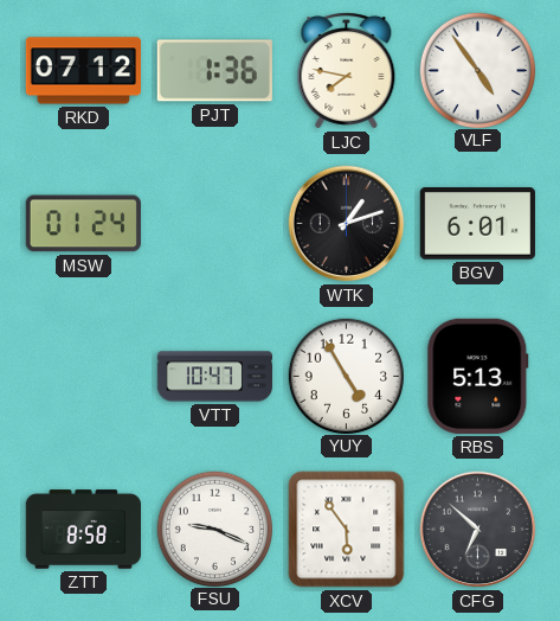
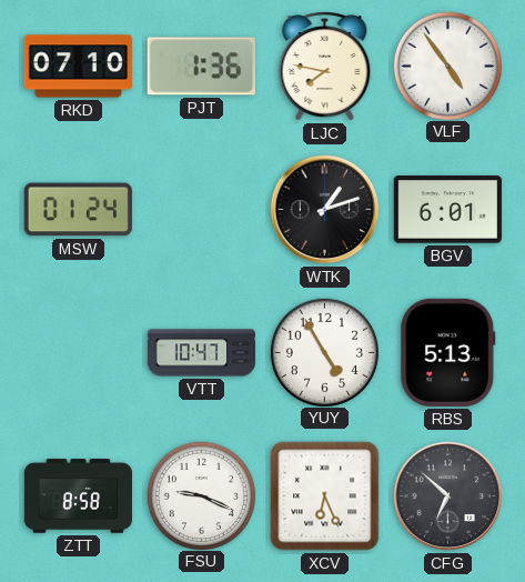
RKD: 07:12 -> 07:10 (78, 67)
XCV: 5:54 -> 6:26 (325, 496)
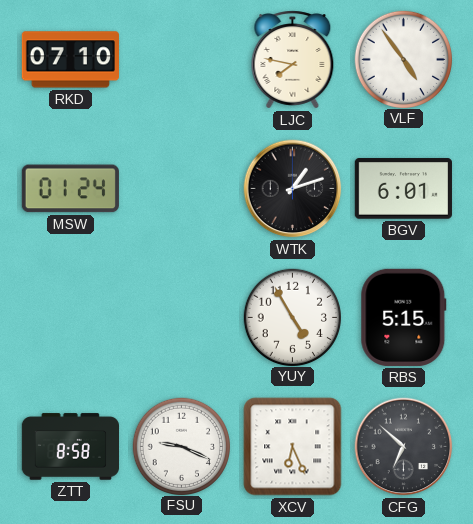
PJT: 1:36 -> none (201, 67)
VTT: 10:47 -> none (201, 353)
RBS: 5:13 -> 5:15 (404, 317)
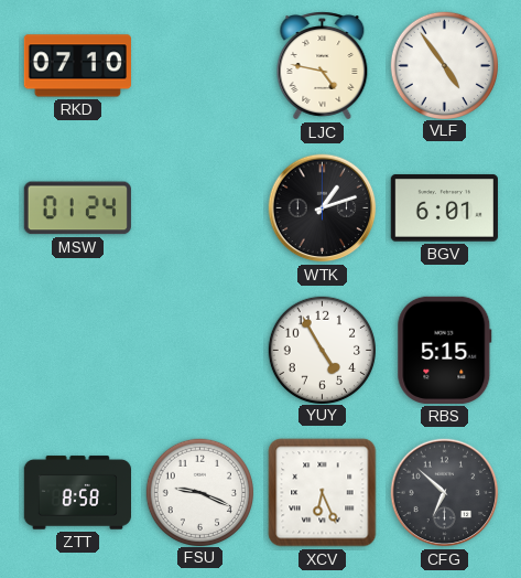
LJC: 7:47 -> 4:47 (323, 66)
